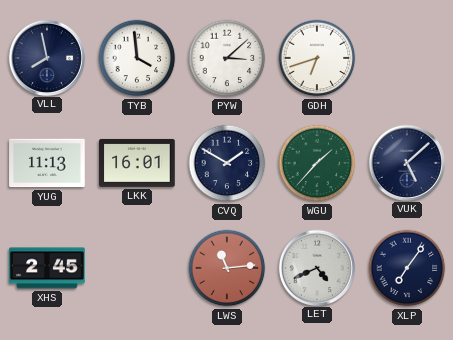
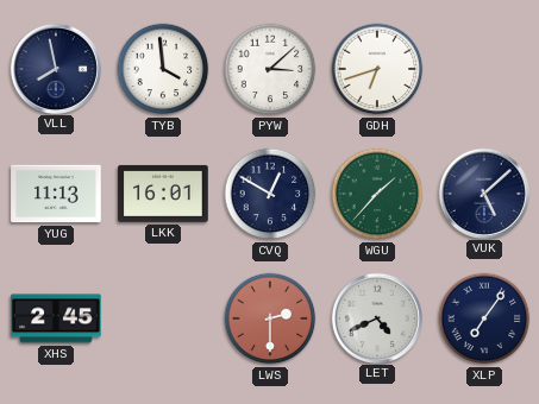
CVQ: 1:50 -> 12:50 (270, 194)
LWS: 11:14 -> 2:30 (270, 318)
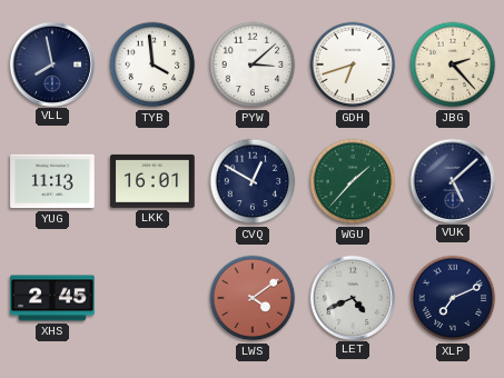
JBG: none -> 2:23 (453, 64)
LWS: 2:30 -> 4:09 (253, 298)
XLP: 7:06 -> 7:11 (453, 298)
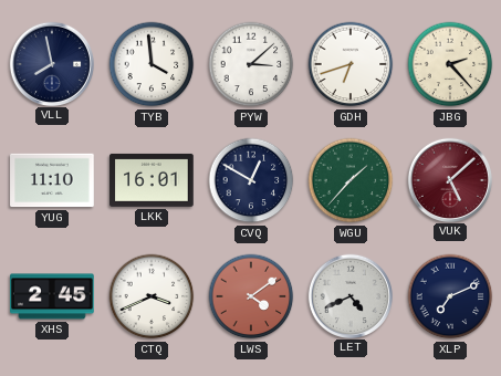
YUG: 11:13 -> 11:10 (52, 180)
VUK dial: navy -> burgundy (449, 179)
CTQ: none -> 3:41 (152, 296)
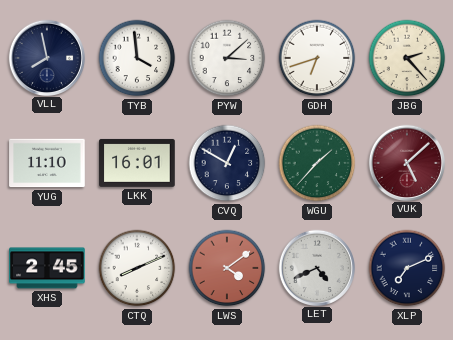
CTQ: 3:41 -> 8:11 (137, 268)
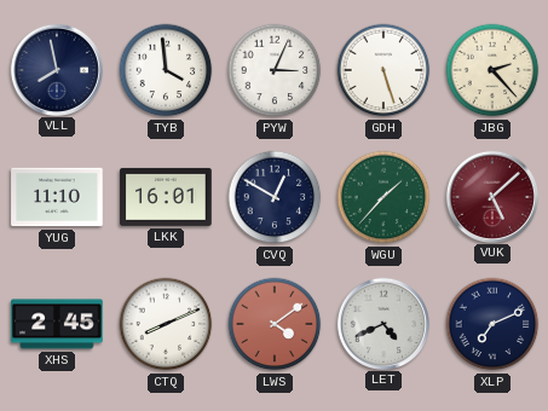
PYW: 3:08 -> 3:04 (275, 70)
GDH: 6:42 -> 5:27 (383, 70)
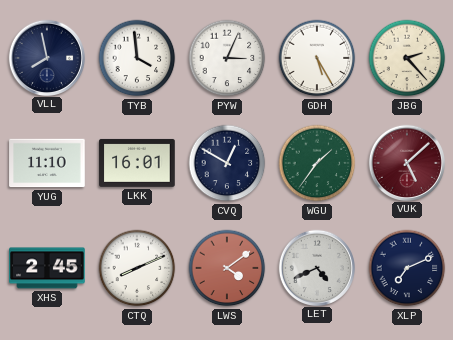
GDH: 5:27 -> 5:25 (317, 58)
WGU: 1:37 -> 1:36 (317, 163)
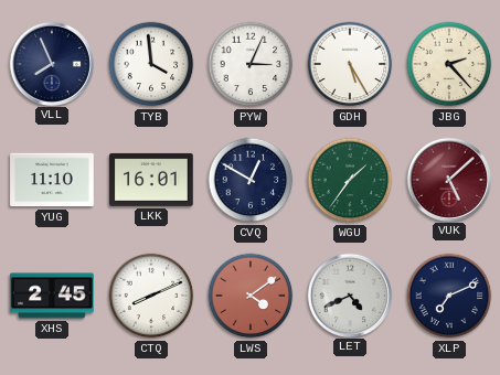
VLL: 7:58 -> 7:56 (51, 63)
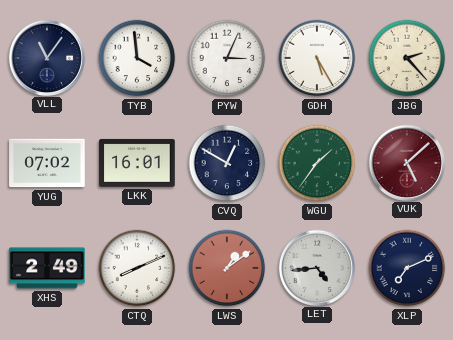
VLL: 7:56 -> 11:06 (46, 57)
YUG: 11:10 -> 07:02 (47, 163)
XHS: 2:45 -> 2:49 (47, 268)
LWS: 4:09 -> 1:09 (227, 268)
LET: 4:41 -> 4:44 (316, 267)
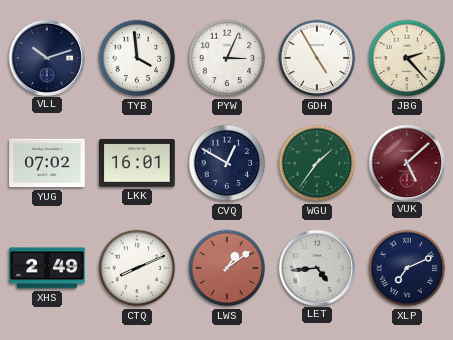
VLL: 11:06 -> 10:12 (46, 57)
GDH: 5:25 -> 4:55 (317, 58)
